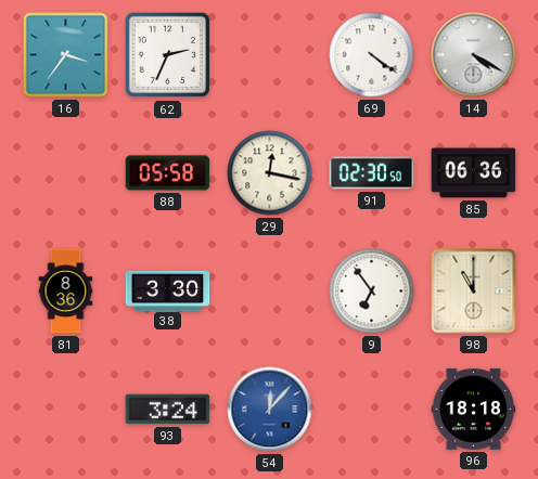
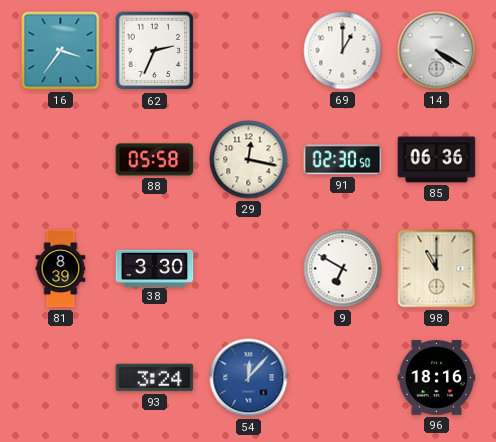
69: 4:21 -> 1:00 (343, 51)
81: 8:36 -> 8:39 (61, 269)
9: 6:54 -> 6:50 (343, 269)
96: 18:18 -> 18:16 (437, 378)
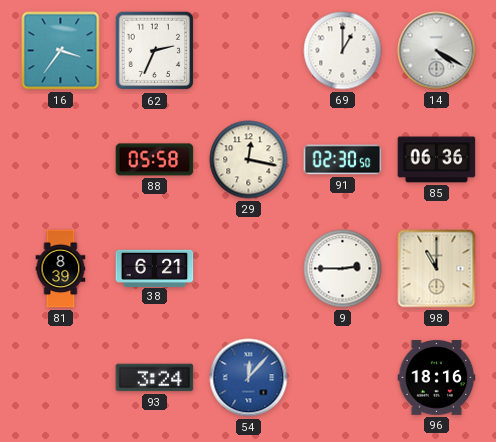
38: 3:30 -> 6:21 (155, 268)
9: 6:50 -> 2:45 (343, 269)
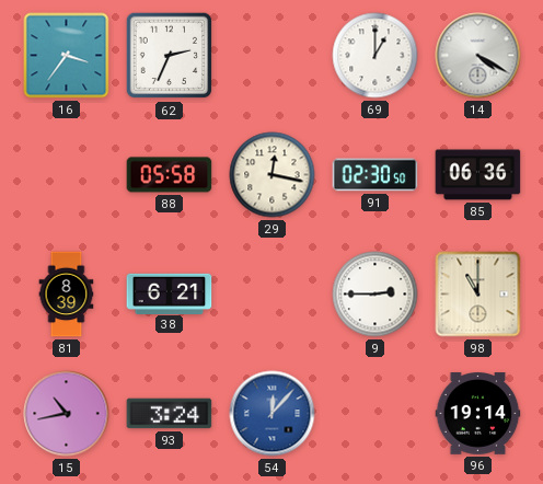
15: none -> 10:43 (67, 414)
96: 18:16 -> 19:14 (478, 414)
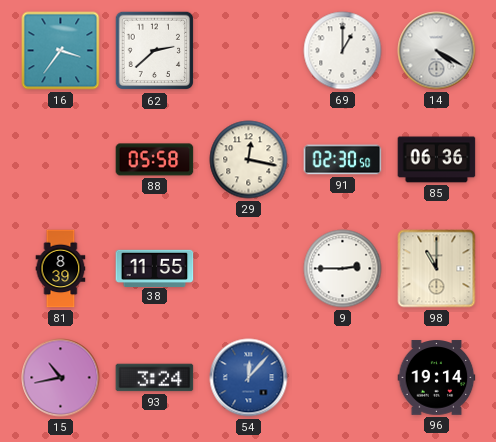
62: 2:34 -> 2:38 (155, 51)
38: 6:21 -> 11:55 (155, 268)
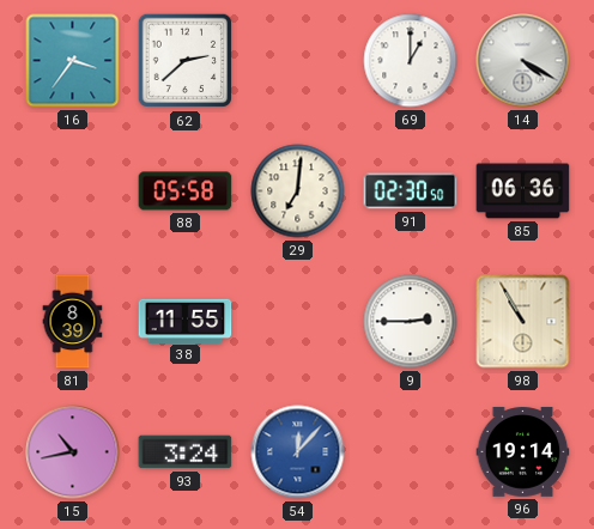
29: 12:17 -> 7:01 (298, 191)
98: 11:00 -> 10:55 (523, 322)
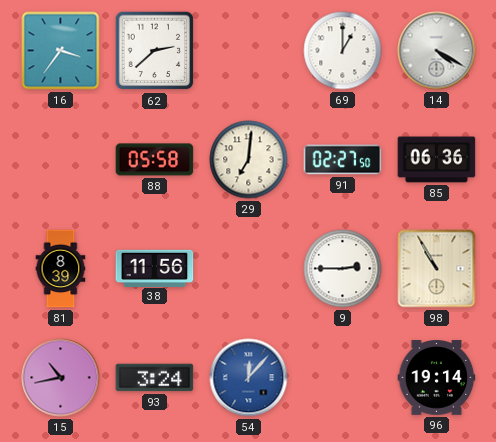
91: 02:30 -> 02:27 (343, 160)
38: 11:55 -> 11:56 (155, 268)
